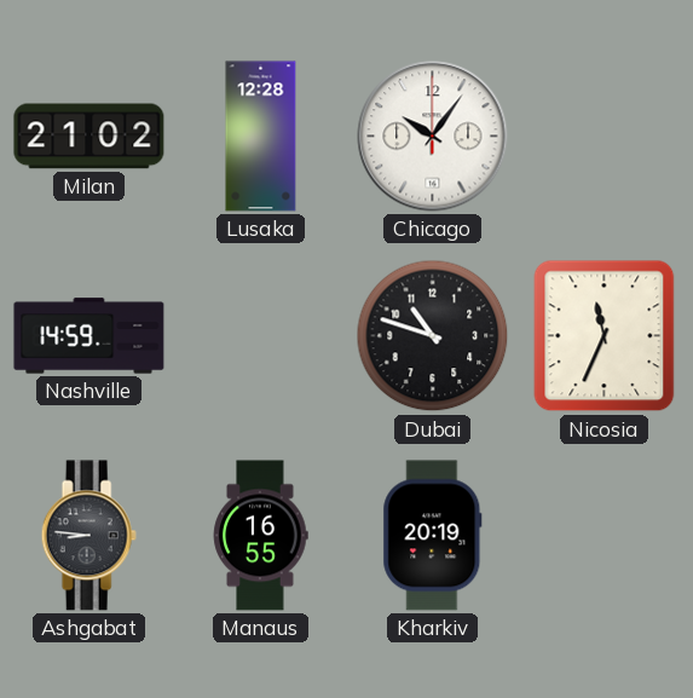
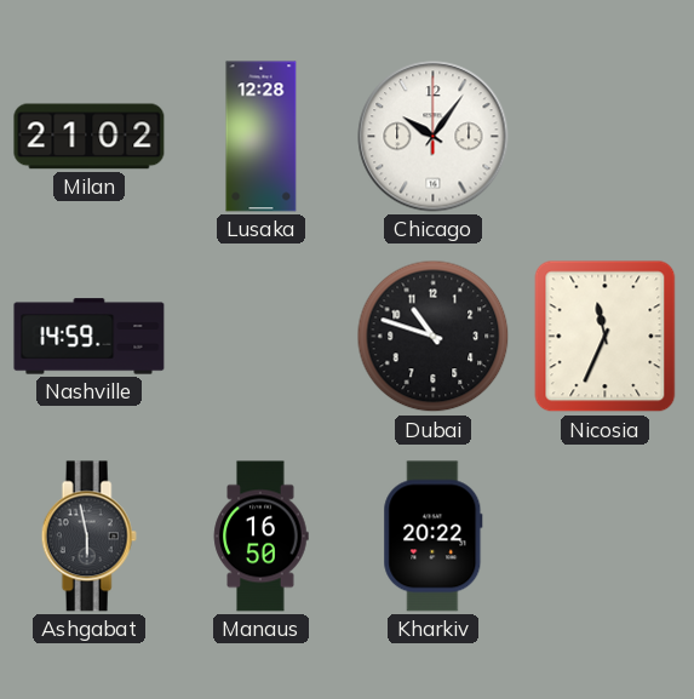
Ashgabat: 8:46 -> 5:58 (88, 537)
Manaus: 16:55 -> 16:50 (260, 537)
Kharkiv: 20:19 -> 20:22 (434, 537)
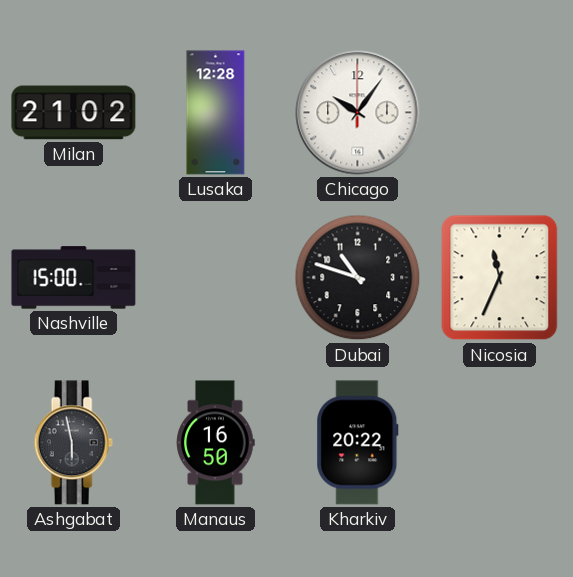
Nashville: 14:59 -> 15:00 (74, 278)
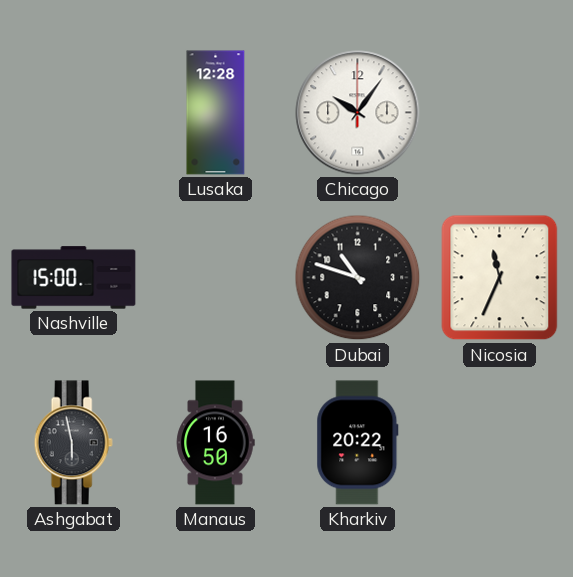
Milan: 21:02 -> none (74, 113)
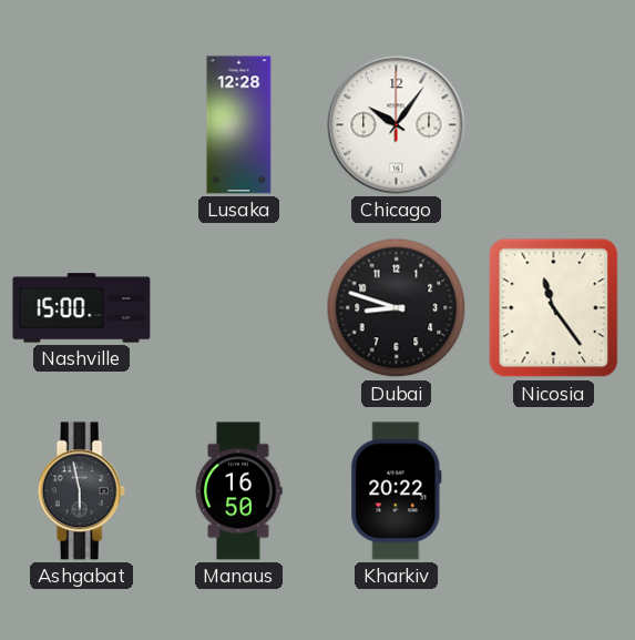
Dubai: 10:48 -> 8:48 (397, 308)
Nicosia: 11:34 -> 11:24 (554, 308)
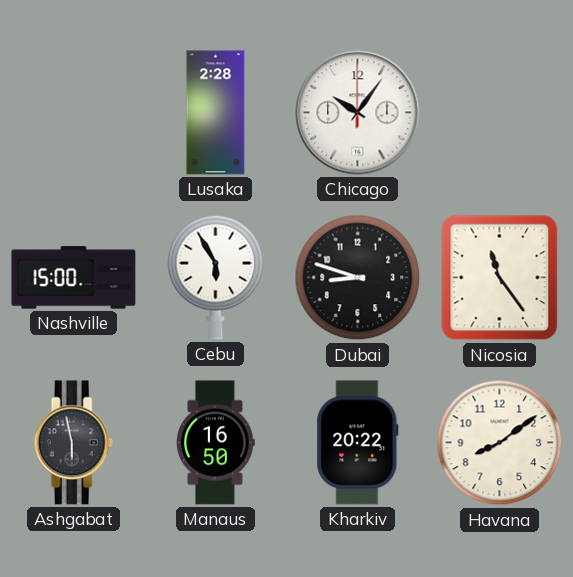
Lusaka: 12:28 -> 2:28 (216, 113)
Cebu: none -> 5:55 (216, 277)
Havana: none -> 8:09 (500, 443)
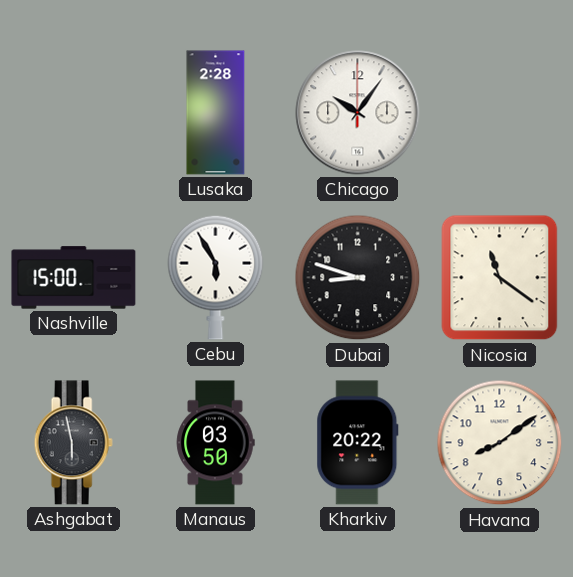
Nicosia: 11:24 -> 11:21 (500, 278)
Manaus: 16:50 -> 03:50 (215, 443)
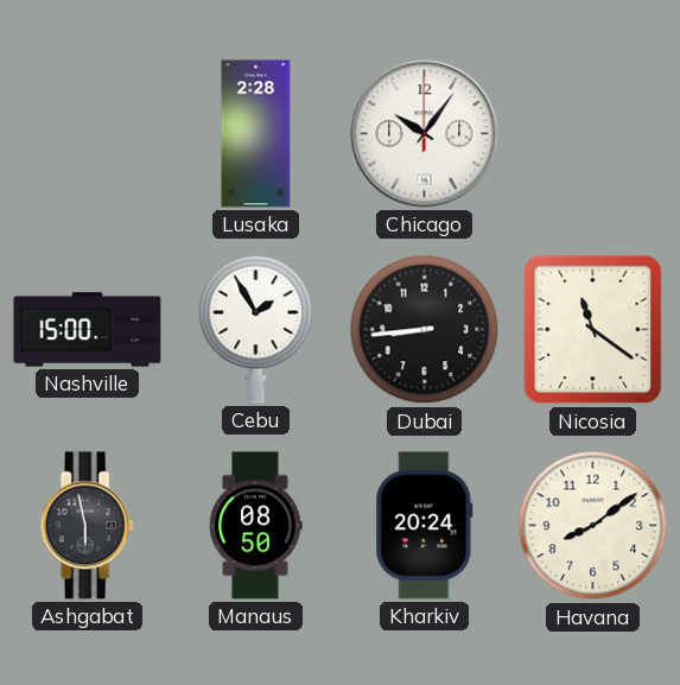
Cebu: 5:55 -> 1:55 (256, 329)
Dubai: 8:48 -> 8:44 (425, 330)
Manaus: 03:50 -> 08:50 (255, 526)
Kharkiv: 20:22 -> 20:24 (425, 526)
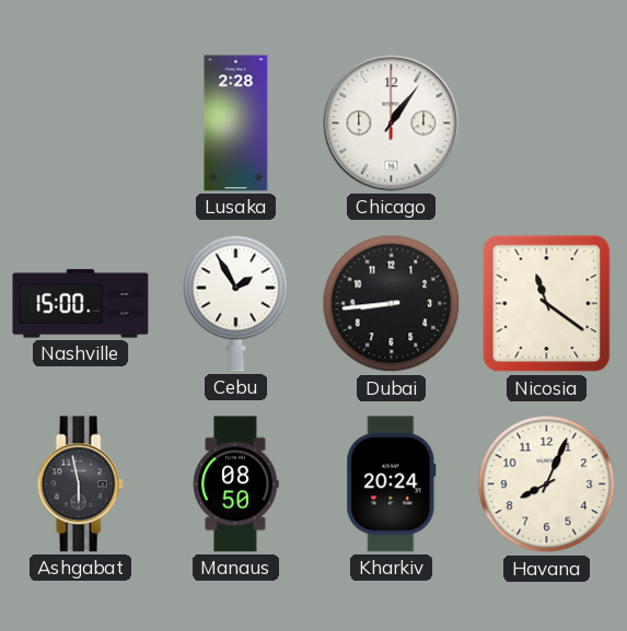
Chicago: 10:06 -> 1:06 (392, 124)
Havana: 8:09 -> 8:04 (547, 484)
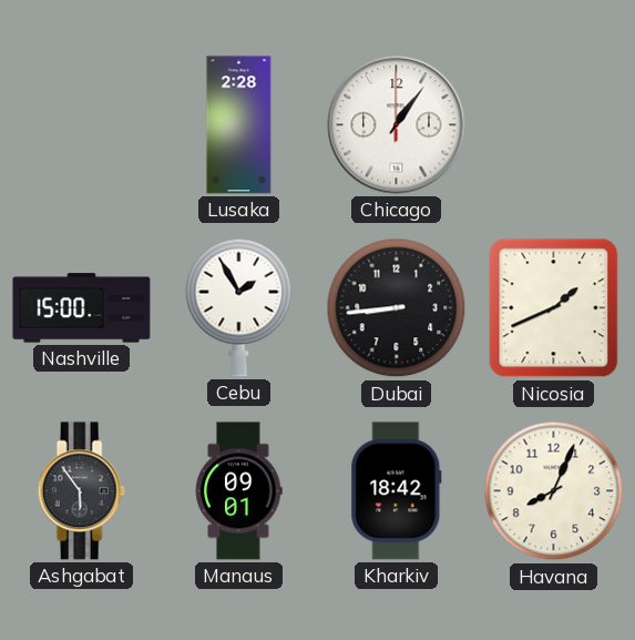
Nicosia: 11:21 -> 1:41 (554, 308)
Ashgabat: 5:58 -> 5:54 (81, 491)
Manaus: 08:50 -> 09:01 (238, 491)
Kharkiv: 20:24 -> 18:42 (397, 491)
